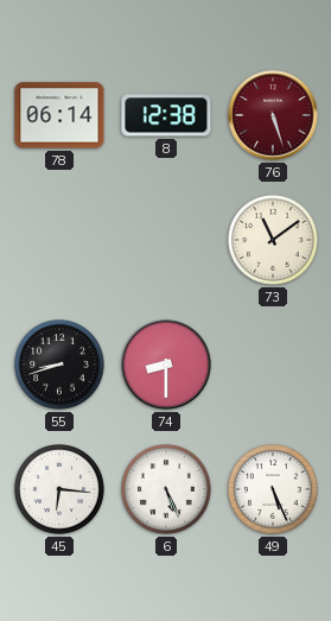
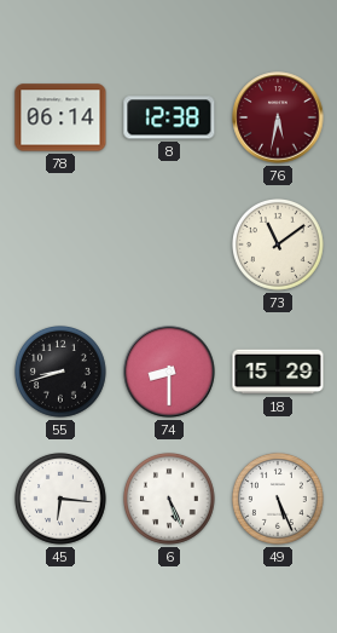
76: 5:27 -> 5:32 (278, 117)
18: none -> 15:29 (278, 372)
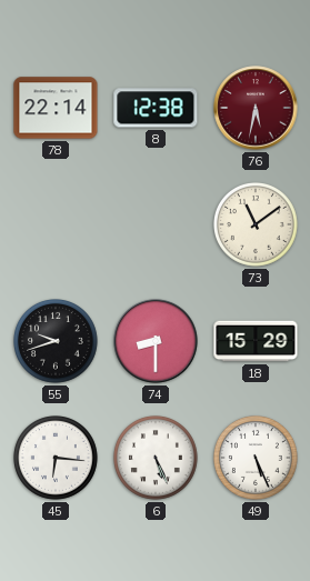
78: 06:14 -> 22:14 (56, 108)
55: 8:42 -> 9:42 (57, 342)
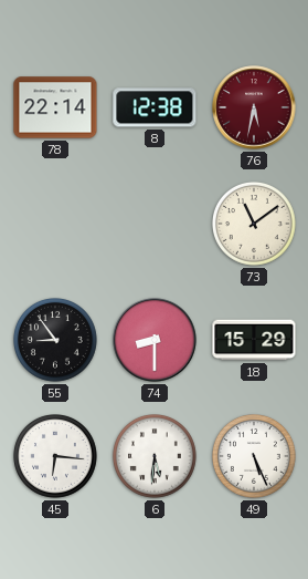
55: 9:42 -> 8:54 (56, 341)
6: 5:26 -> 5:31 (156, 457)
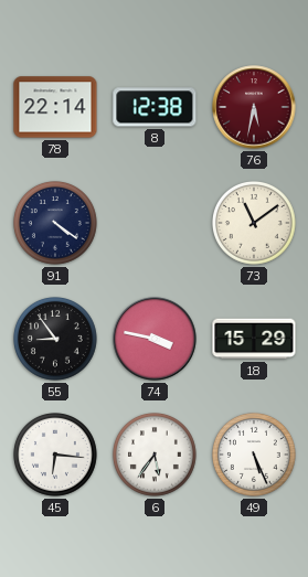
91: none -> 4:21 (56, 224)
74: 8:30 -> 3:47 (155, 339)
6: 5:31 -> 5:36 (156, 456)
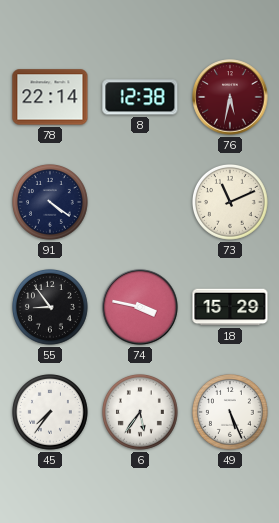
73: 11:09 -> 11:11 (231, 203)
45: 6:16 -> 7:36 (51, 413)
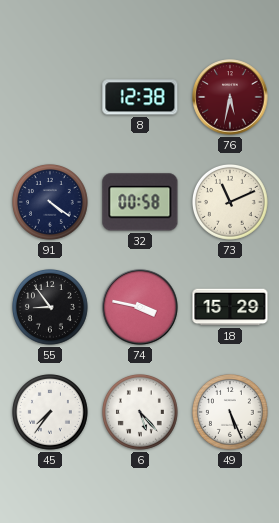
78: 22:14 -> none (50, 97)
32: none -> 00:58 (140, 202)
6: 5:36 -> 5:23 (141, 413)
